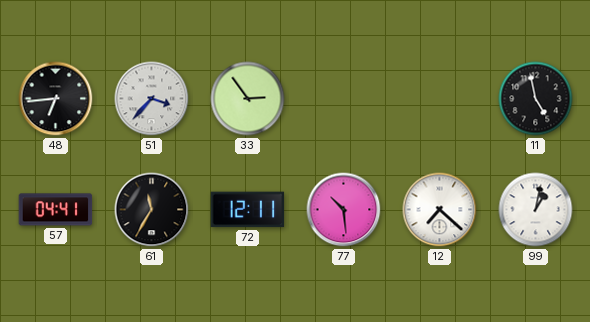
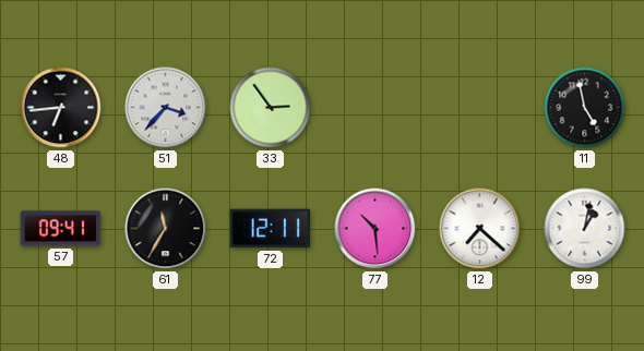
57: 04:41 -> 09:41 (61, 229)
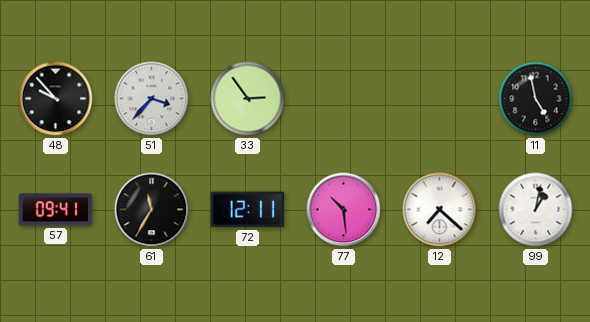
48: 6:44 -> 9:53 (56, 99)
